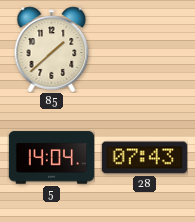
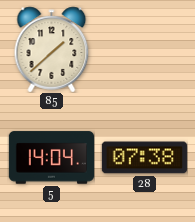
28: 07:43 -> 07:38 (144, 158)
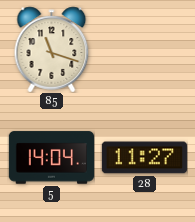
85: 1:38 -> 11:18 (52, 49)
28: 07:38 -> 11:27 (144, 158)
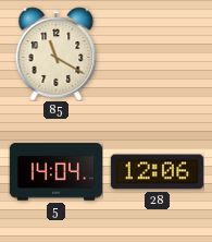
85: 11:18 -> 11:20 (57, 53)
28: 11:27 -> 12:06 (157, 172)
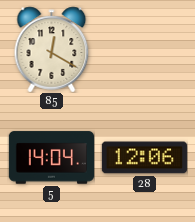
85: 11:20 -> 12:20 (52, 49)
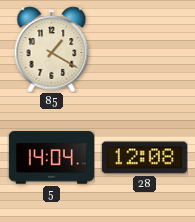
85: 12:20 -> 1:20 (52, 49)
28: 12:06 -> 12:08 (144, 158)
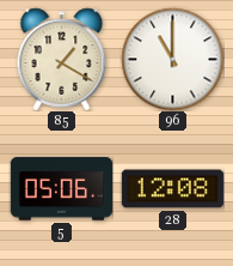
96: none -> 11:00 (172, 59)
5: 14:04 -> 05:06 (61, 189)
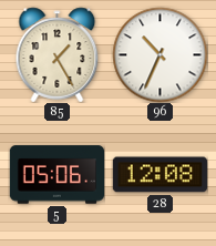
85: 1:20 -> 1:25 (58, 54)
96: 11:00 -> 10:34 (160, 54)
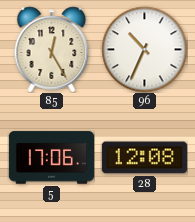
85: 1:25 -> 12:25 (52, 49)
5: 05:06 -> 17:06 (51, 158)
